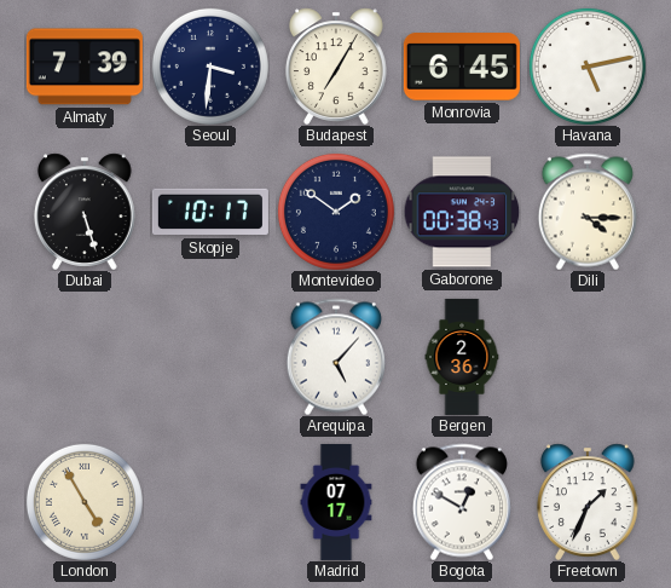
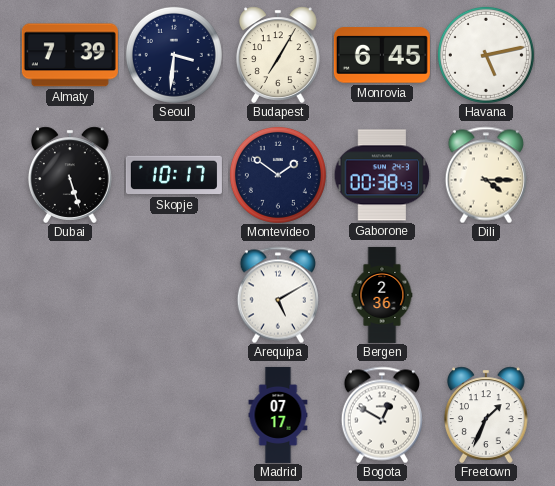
Arequipa: 5:07 -> 5:10 (278, 295)
London: 4:55 -> none (85, 502)
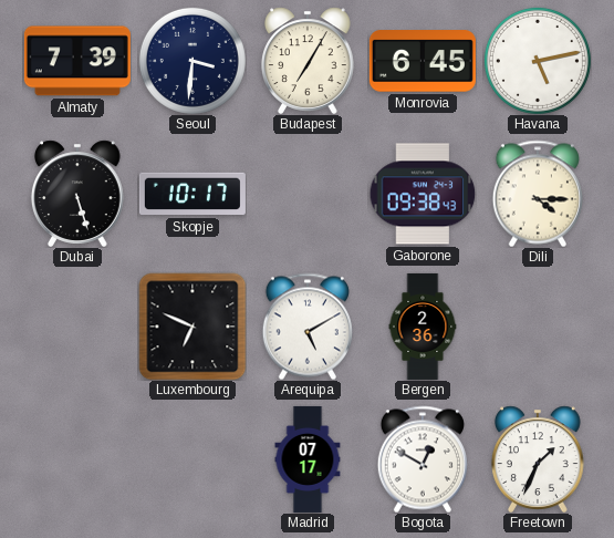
Montevideo: 1:51 -> none (278, 175)
Gaborone: 00:38 -> 09:38 (423, 194)
Luxembourg: none -> 6:49 (192, 327)
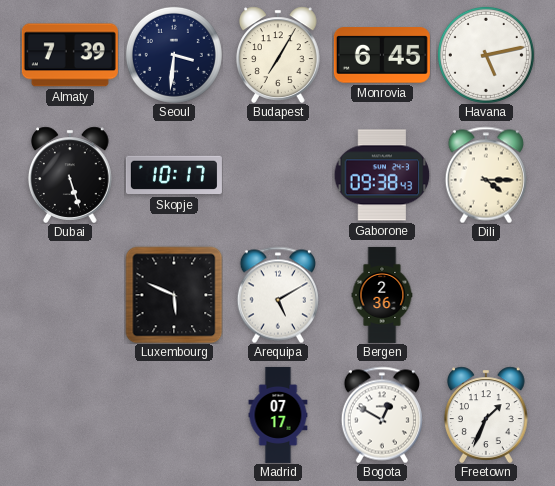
Luxembourg: 6:49 -> 5:49 (174, 295)
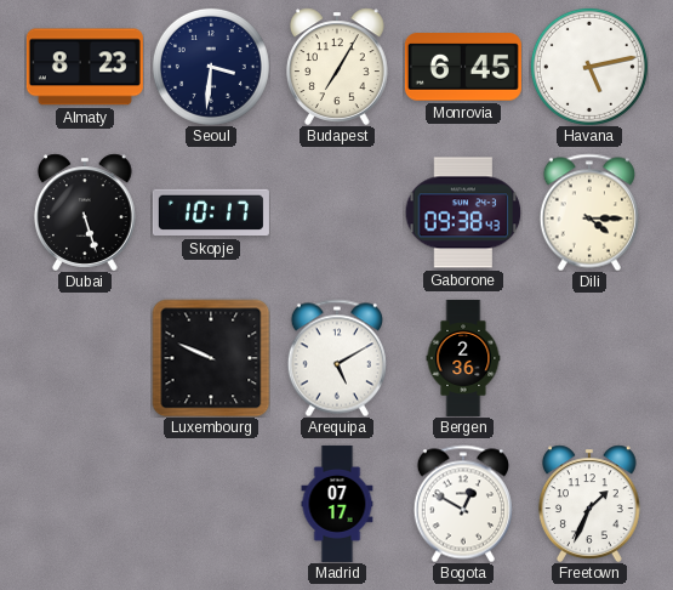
Almaty: 7:39 -> 8:23 (85, 67)
Luxembourg: 5:49 -> 9:49 (211, 358)
